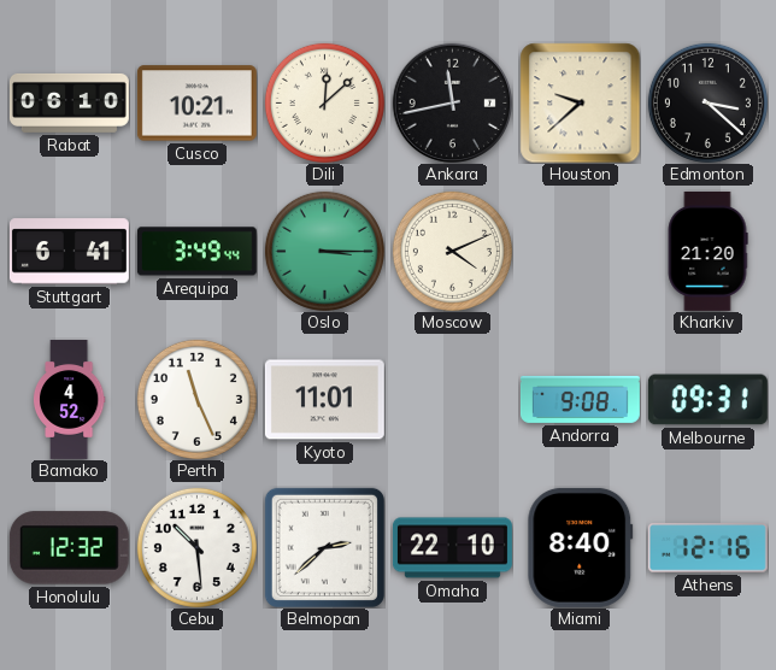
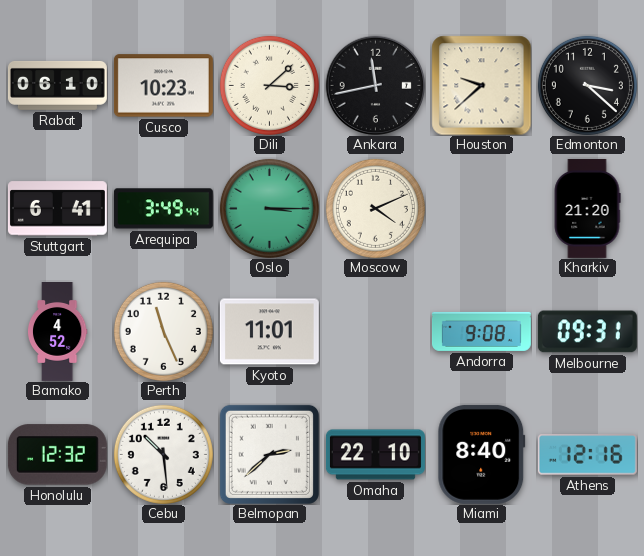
Cusco: 10:21 -> 10:23 (163, 86)
Dili: 12:08 -> 3:08 (269, 85)
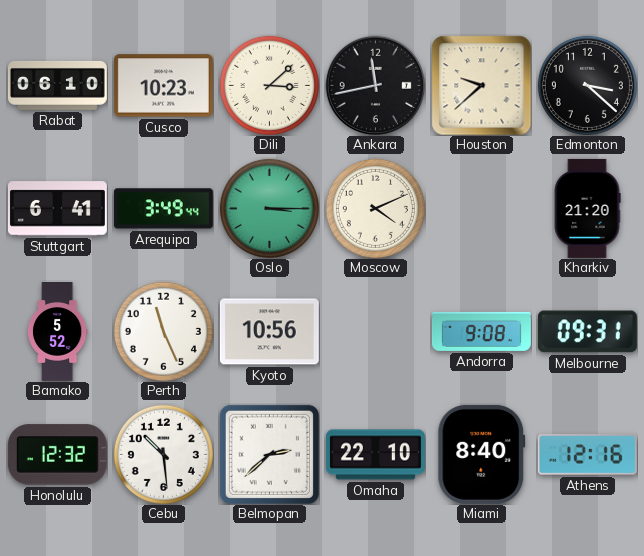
Bamako: 4:52 -> 5:52 (57, 332)
Kyoto: 11:01 -> 10:56 (269, 332)
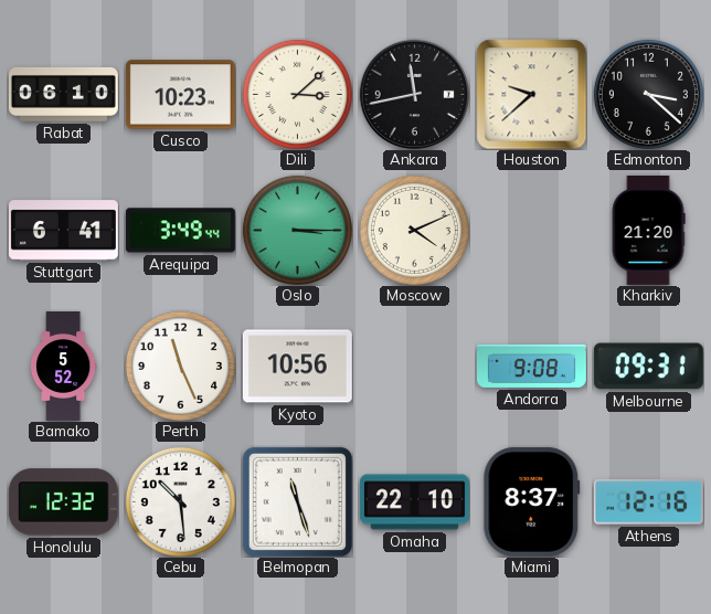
Belmopan: 2:38 -> 11:27 (297, 501)
Miami: 8:40 -> 8:37 (532, 501)
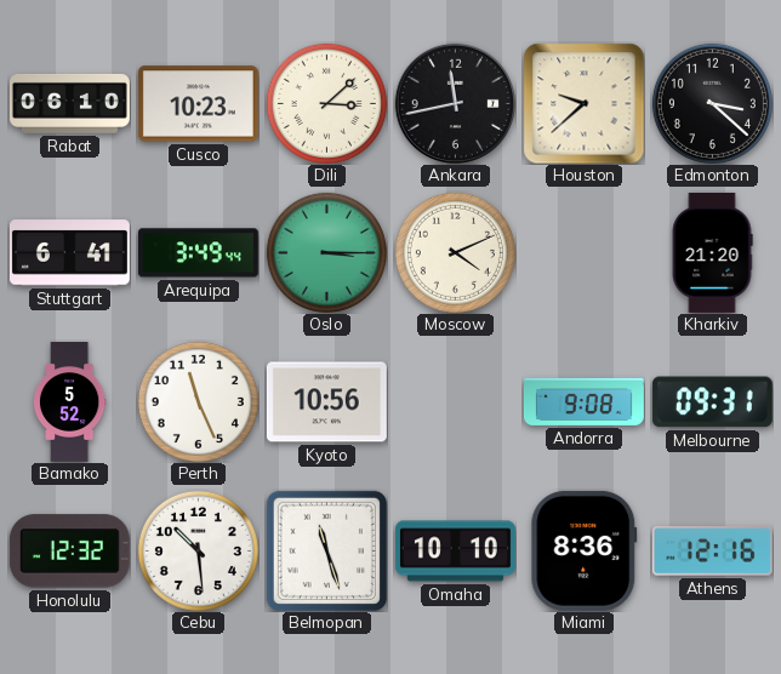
Omaha: 22:10 -> 10:10 (455, 552)
Miami: 8:37 -> 8:36 (585, 550)
